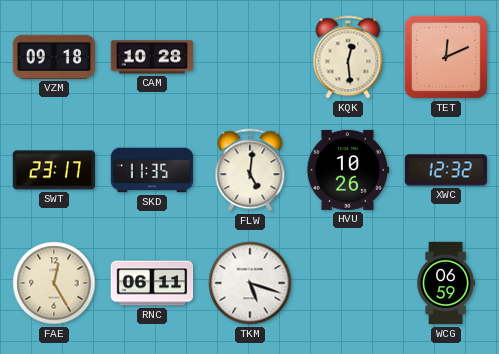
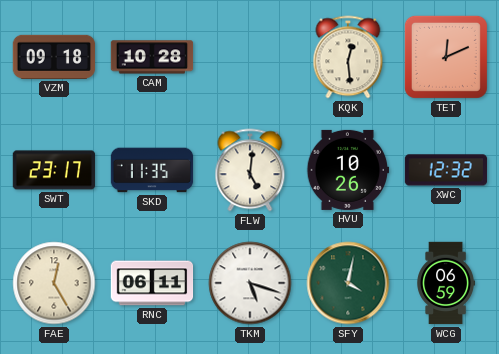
SFY: none -> 4:02 (348, 283)
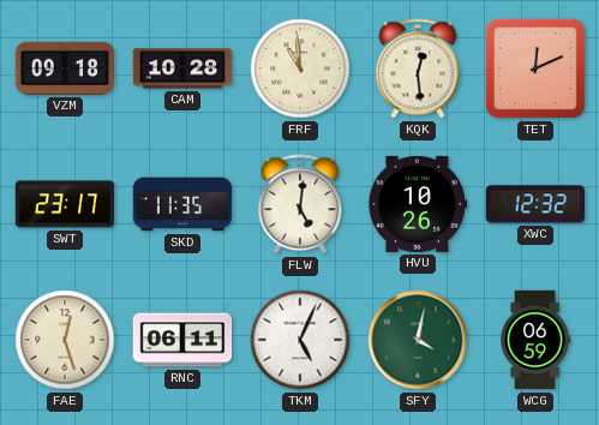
FRF: none -> 10:59 (300, 68)
FAE: 12:25 -> 12:27 (65, 340)
TKM: 5:18 -> 5:04 (300, 340)
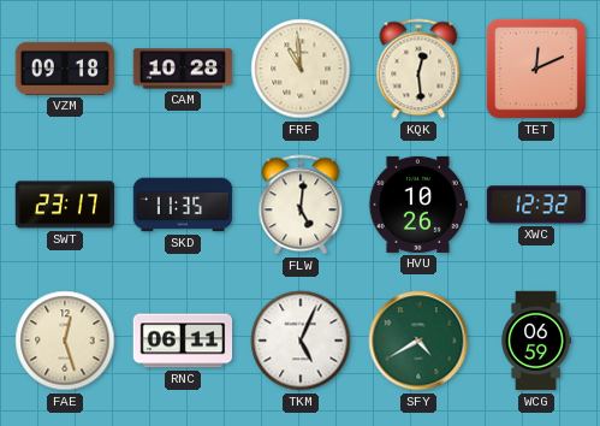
SFY: 4:02 -> 4:40 (418, 341)
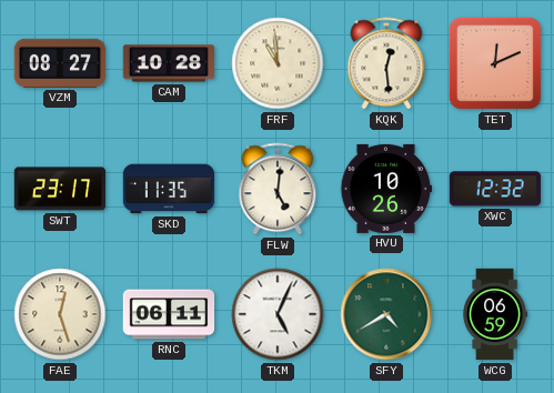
VZM: 09:18 -> 08:27 (60, 63)
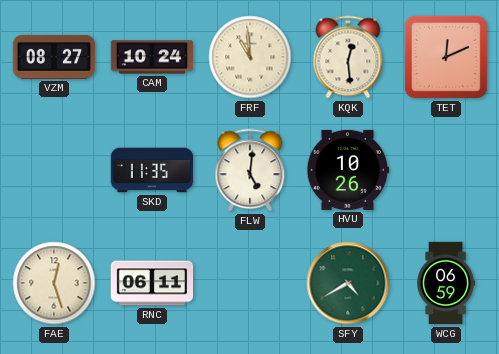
CAM: 10:28 -> 10:24 (152, 57)
SWT: 23:17 -> none (60, 189)
XWC: 12:32 -> none (495, 189)
TKM: 5:04 -> none (278, 314)
